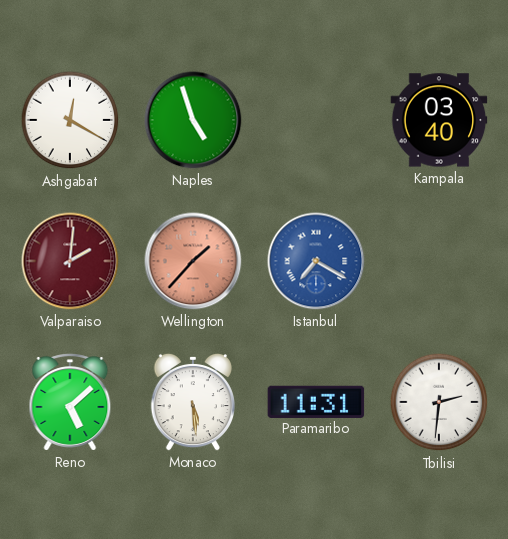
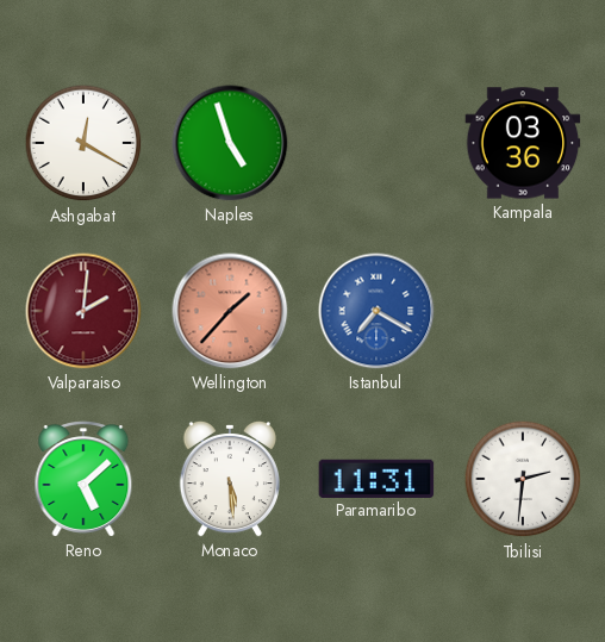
Kampala: 03:40 -> 03:36 (523, 143)
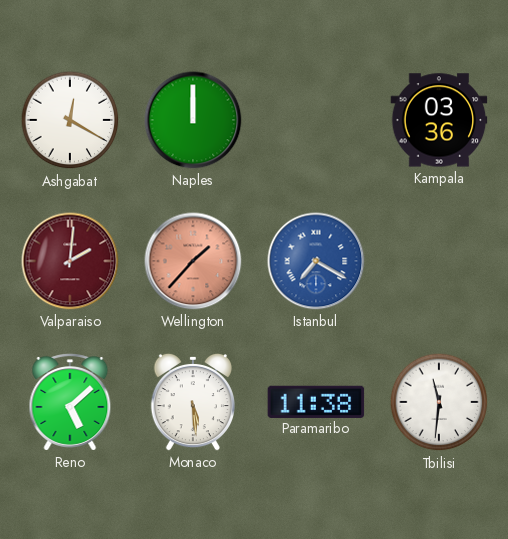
Naples: 4:57 -> 12:00 (193, 120)
Paramaribo: 11:31 -> 11:38 (316, 401)
Tbilisi: 2:31 -> 11:31 (439, 402)
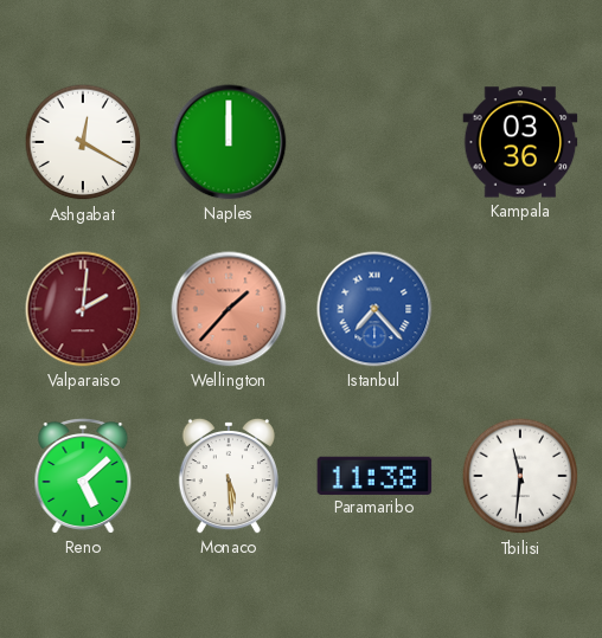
Istanbul: 7:20 -> 7:23 (374, 309)
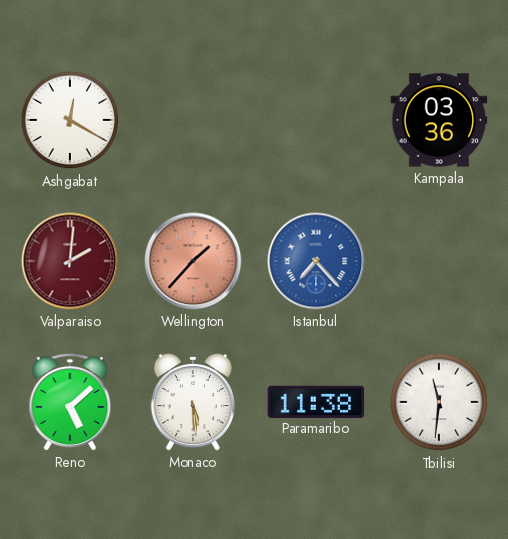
Naples: 12:00 -> none (229, 142)
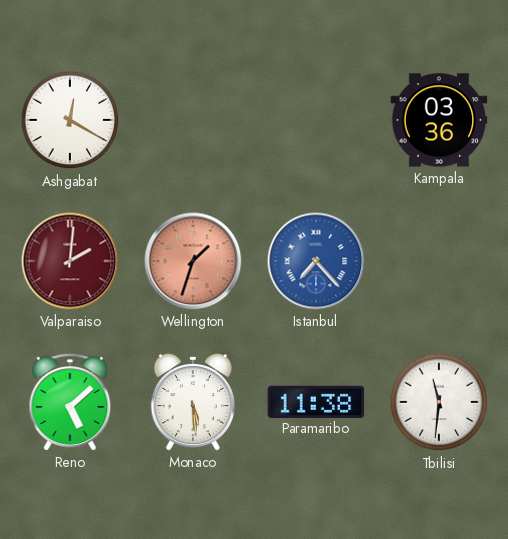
Wellington: 1:37 -> 1:33 (193, 261)
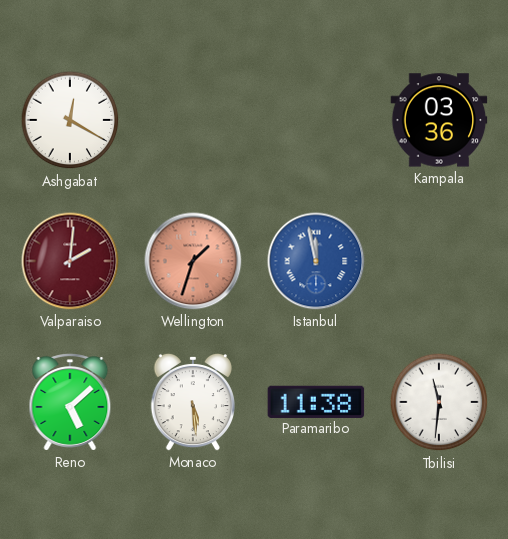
Istanbul: 7:23 -> 11:58 (316, 261)
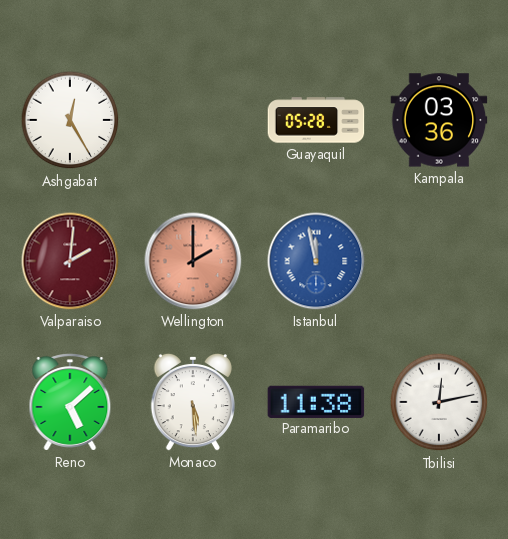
Ashgabat: 12:20 -> 12:25 (70, 120)
Guayaquil: none -> 05:28 (316, 120)
Wellington: 1:33 -> 2:00 (193, 261)
Tbilisi: 11:31 -> 12:13 (439, 402)
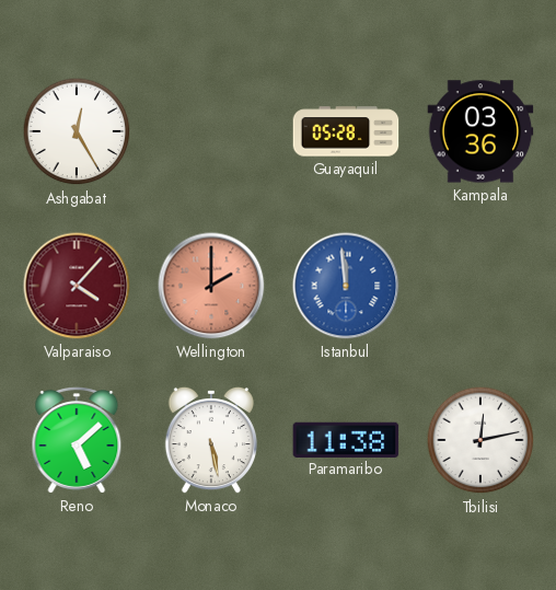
Valparaiso: 2:01 -> 4:07 (77, 286)
Istanbul: 11:58 -> 11:59 (346, 286)
Monaco: 5:29 -> 5:28 (211, 440)
